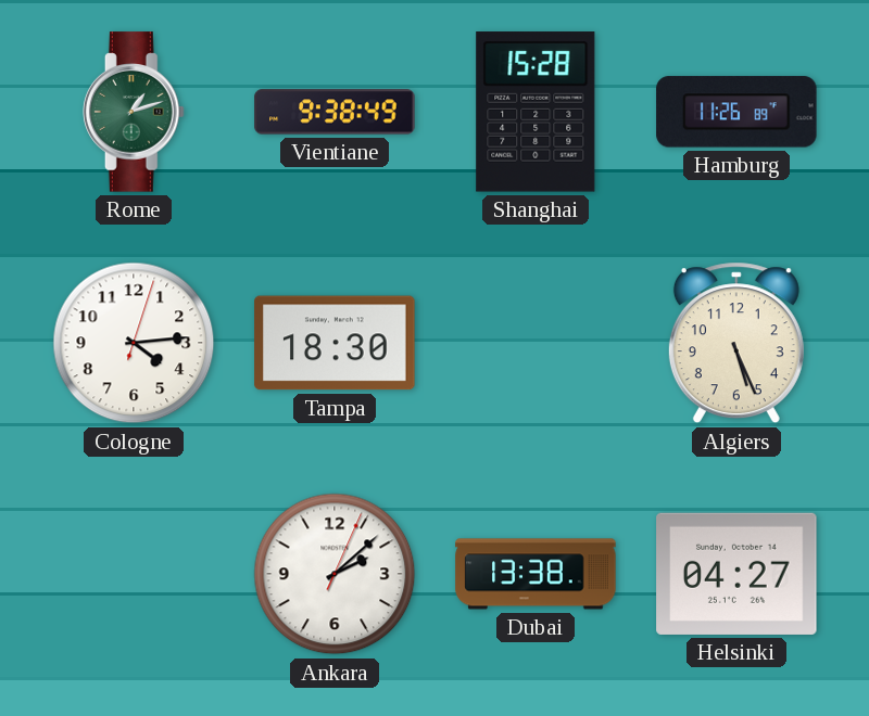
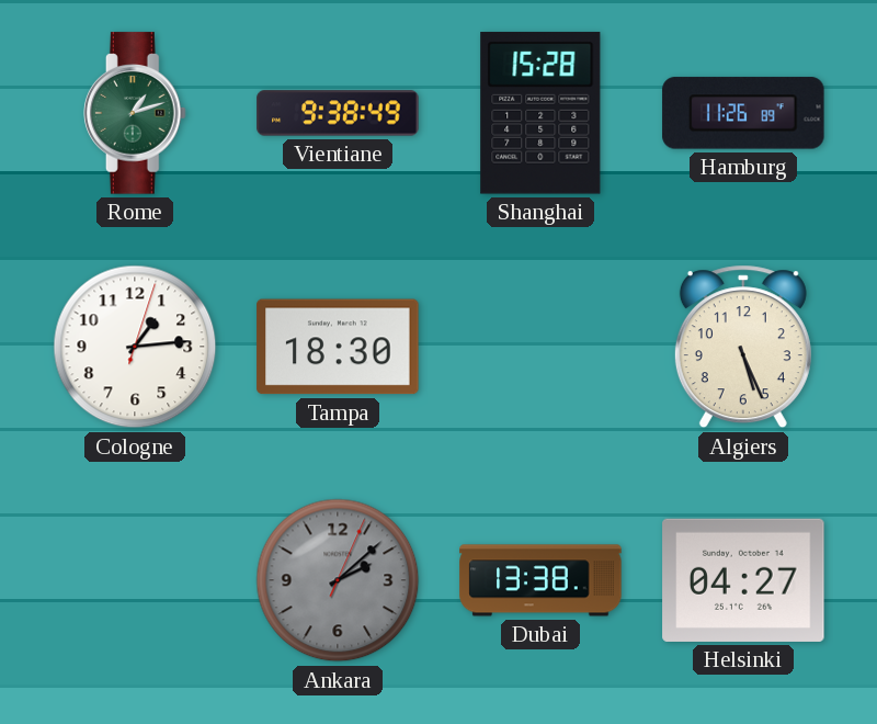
Cologne: 4:14 -> 1:14 (135, 347)
Ankara dial: white -> grey (338, 580)
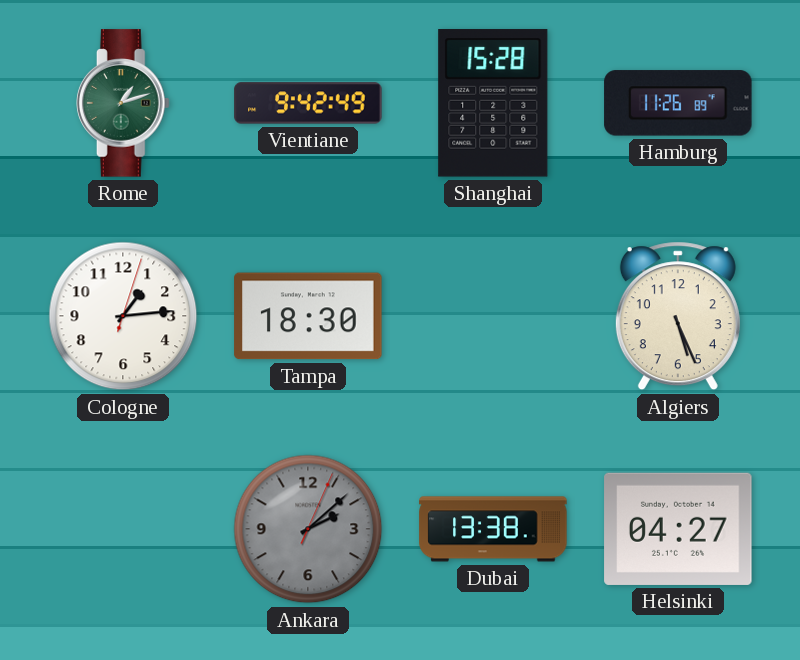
Vientiane: 9:38 -> 9:42 (308, 103)
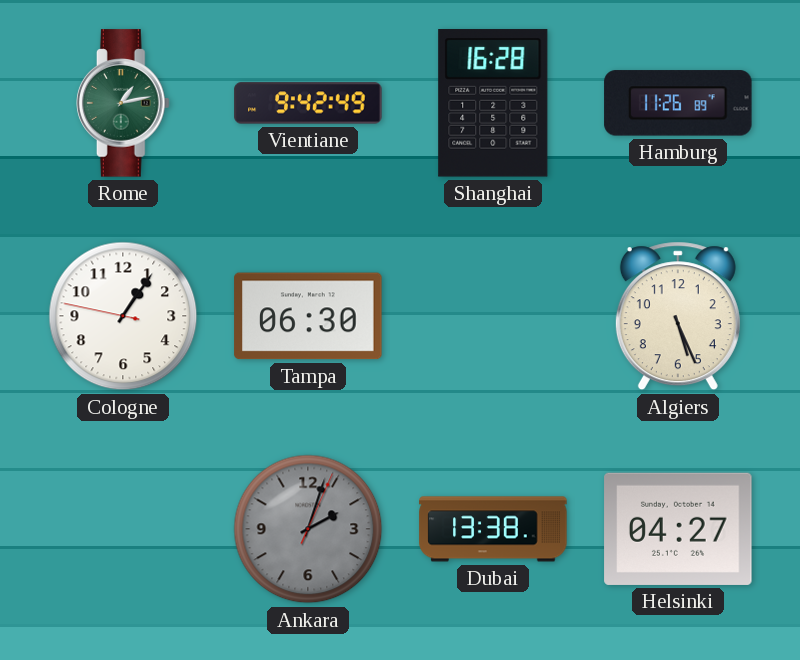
Rome: 1:12 -> 1:13 (124, 103)
Shanghai: 15:28 -> 16:28 (493, 103)
Cologne: 1:14 -> 1:05 (123, 316)
Tampa: 18:30 -> 06:30 (308, 316)
Ankara: 2:08 -> 2:03 (308, 529)
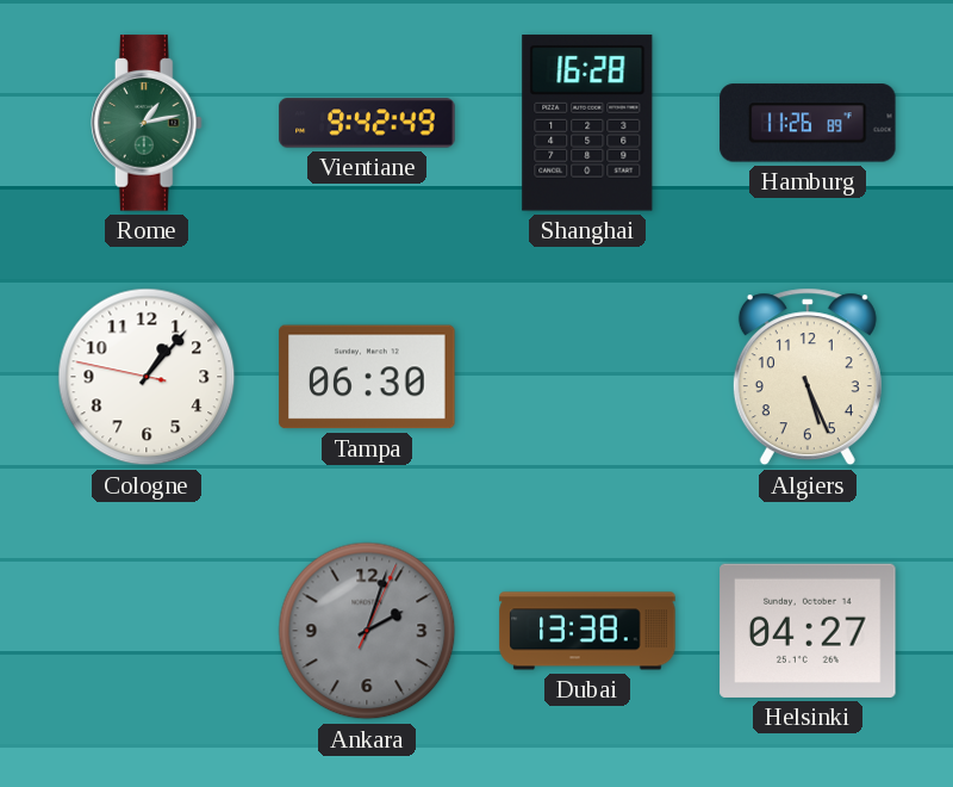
Cologne: 1:05 -> 1:06 (147, 377)
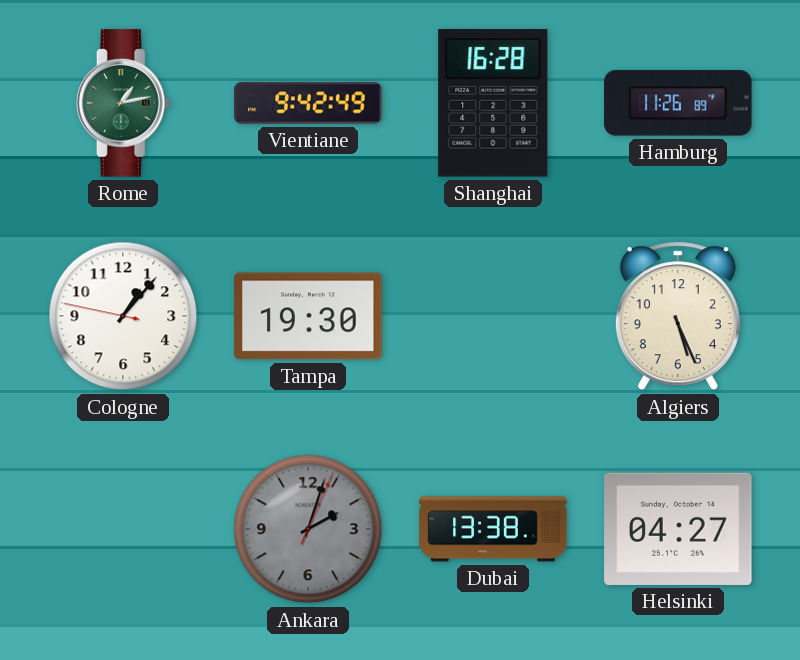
Tampa: 06:30 -> 19:30 (308, 316)
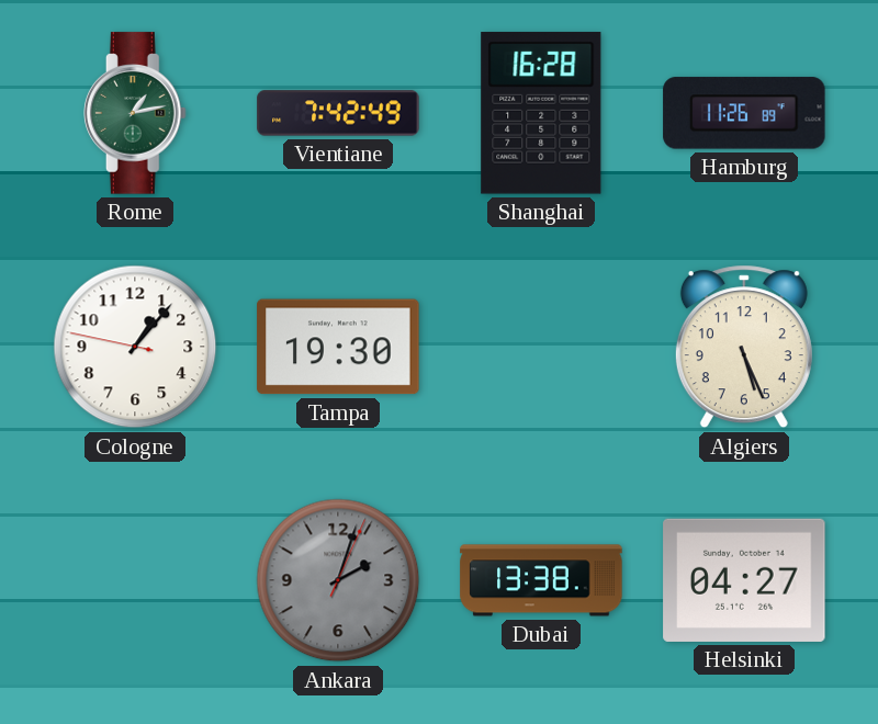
Vientiane: 9:42 -> 7:42 (338, 113)
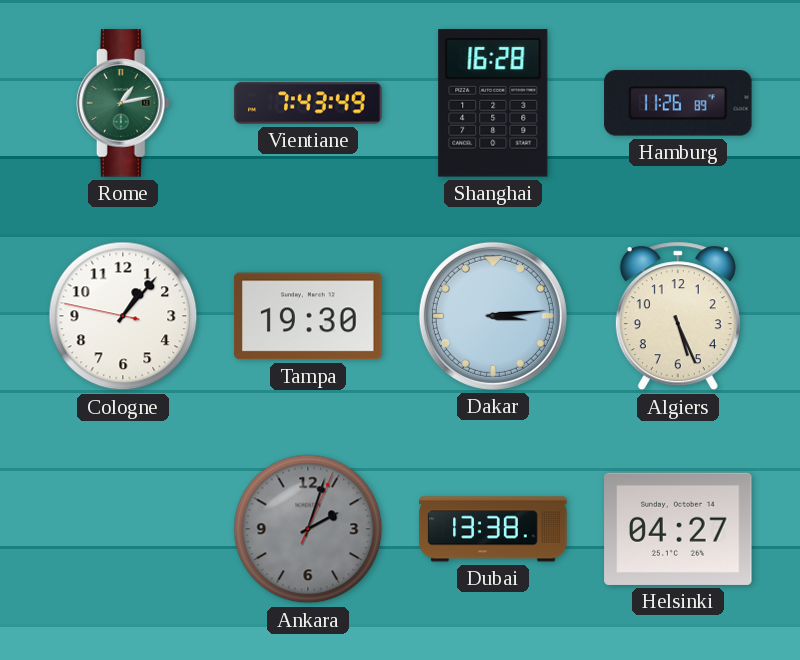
Vientiane: 7:42 -> 7:43 (308, 103)
Dakar: none -> 3:14 (493, 316)
